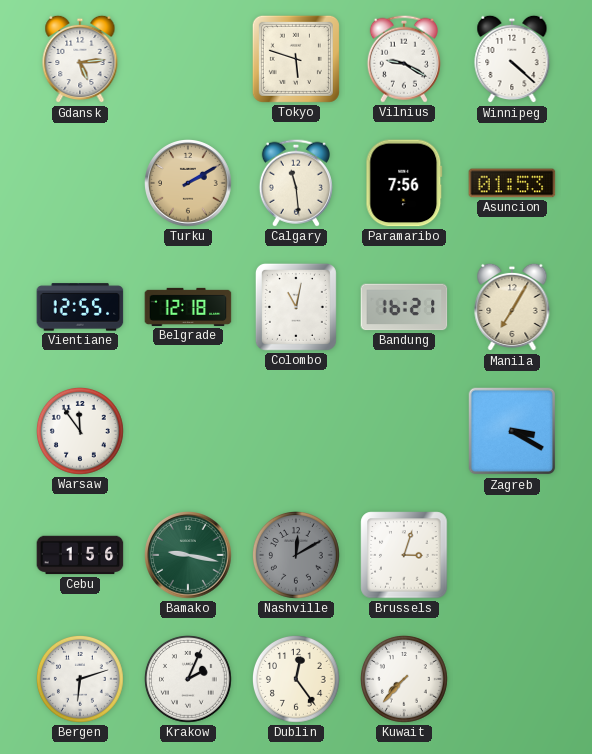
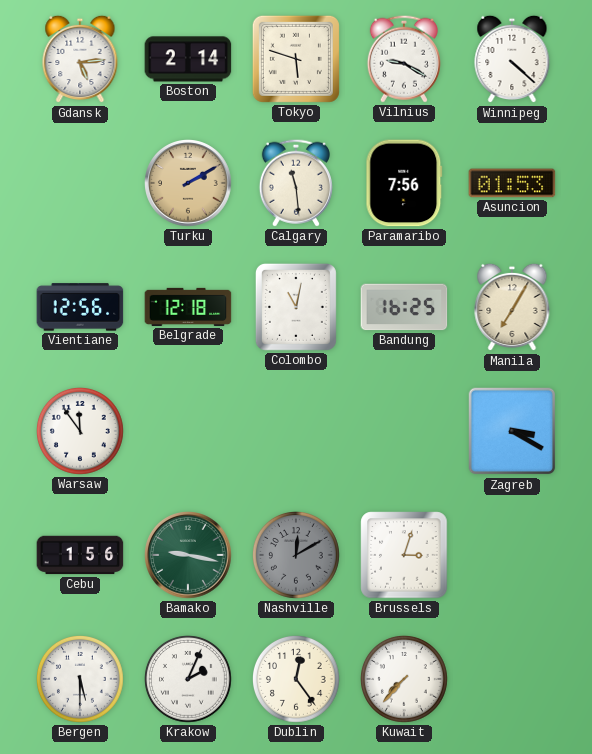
Boston: none -> 2:14 (188, 59)
Vientiane: 12:55 -> 12:56 (80, 307)
Bandung: 16:21 -> 16:25 (404, 307)
Bergen: 6:12 -> 5:30 (81, 680)
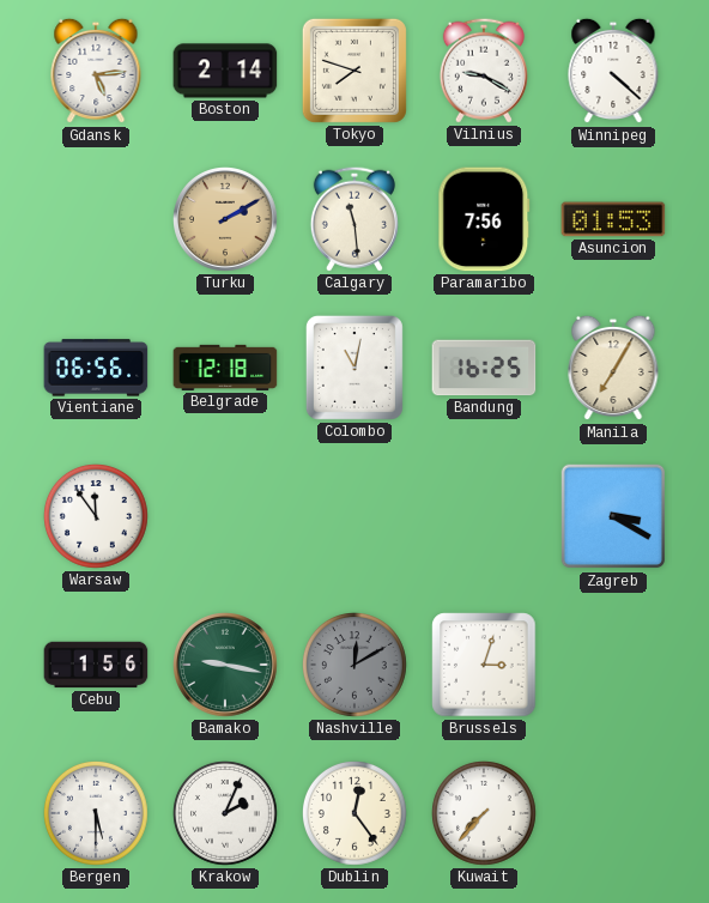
Tokyo: 5:48 -> 7:48 (354, 71)
Vientiane: 12:56 -> 06:56 (96, 368)
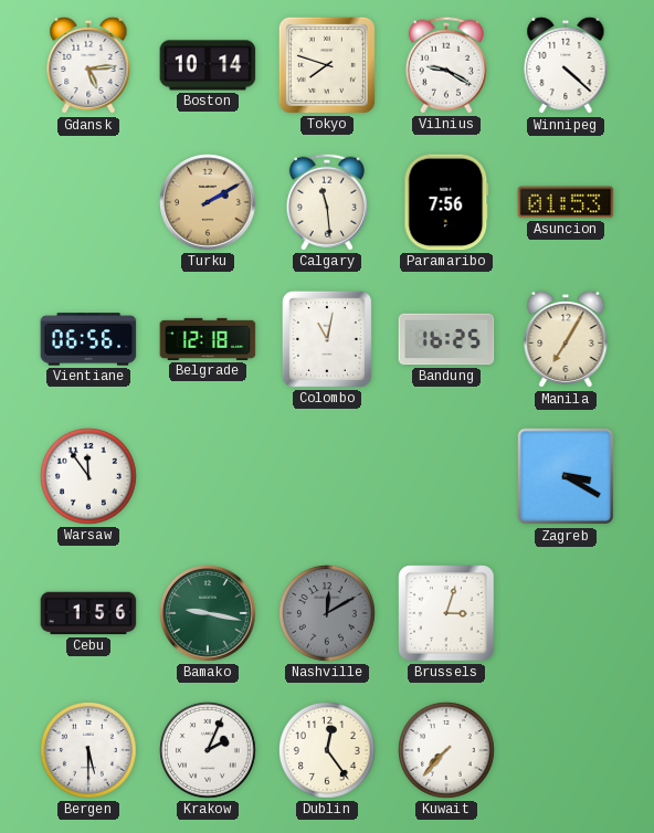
Boston: 2:14 -> 10:14 (208, 65)
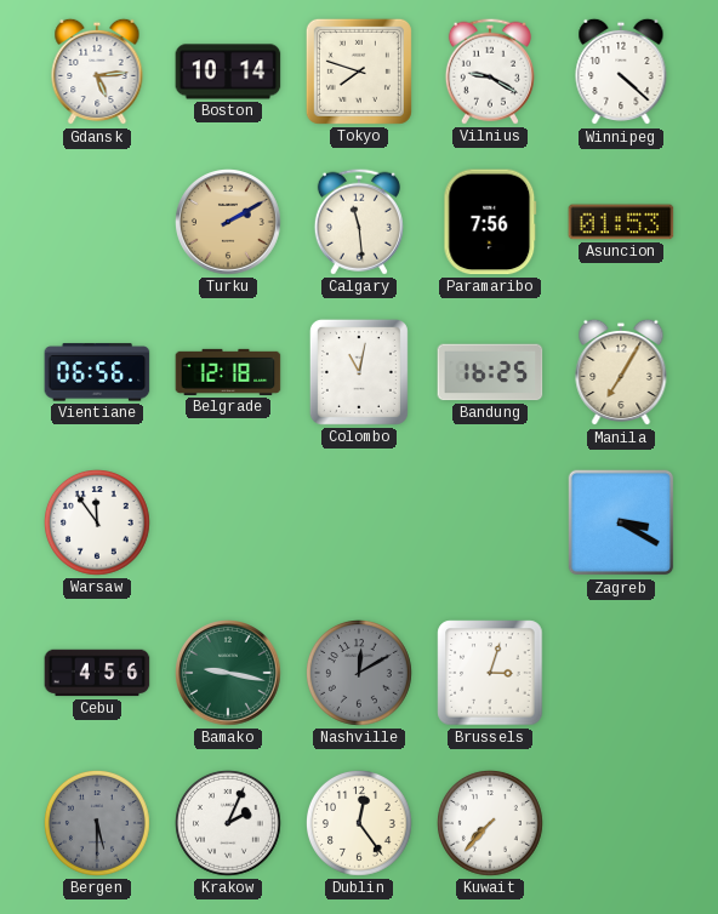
Cebu: 1:56 -> 4:56 (97, 673)
Bergen dial: white -> grey (98, 824)
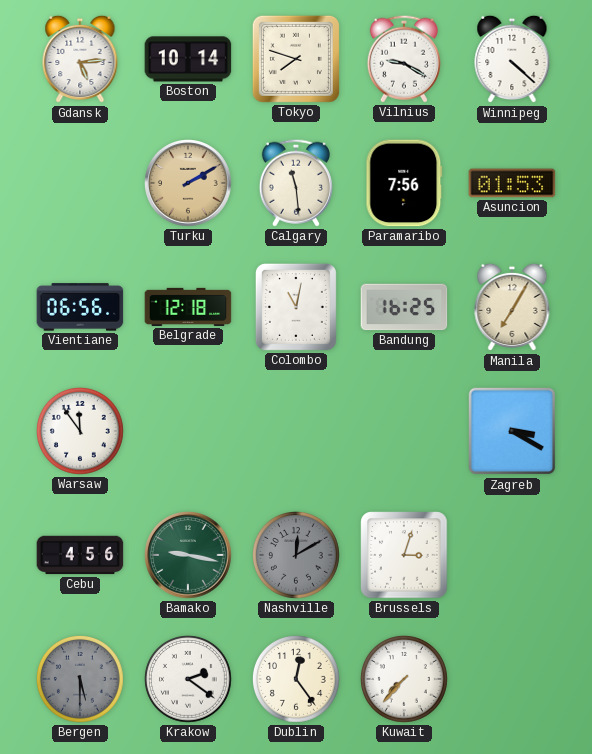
Krakow: 2:04 -> 2:21 (189, 680)
